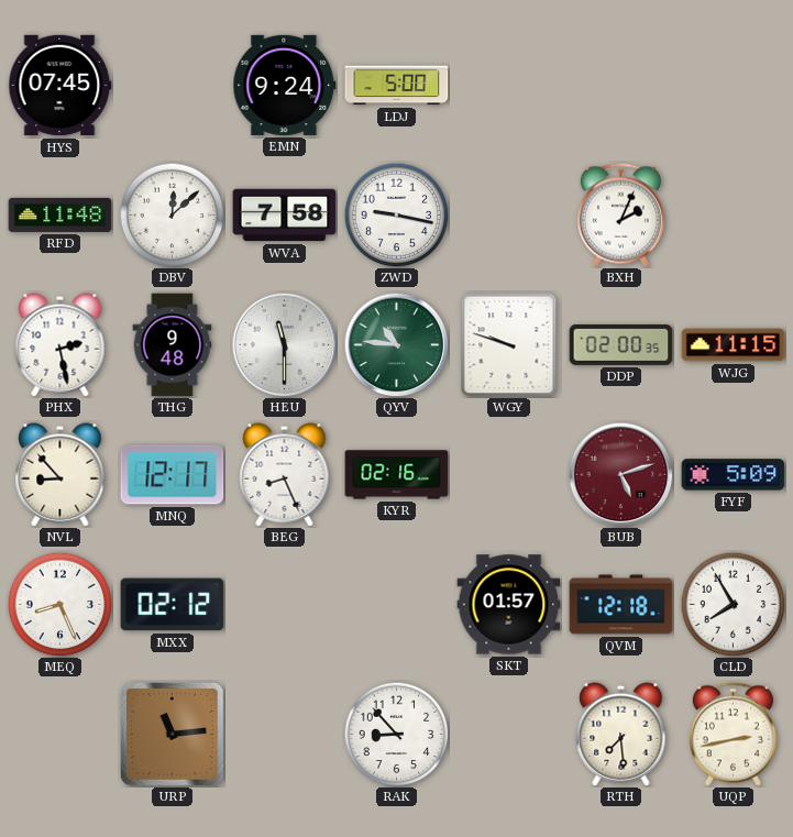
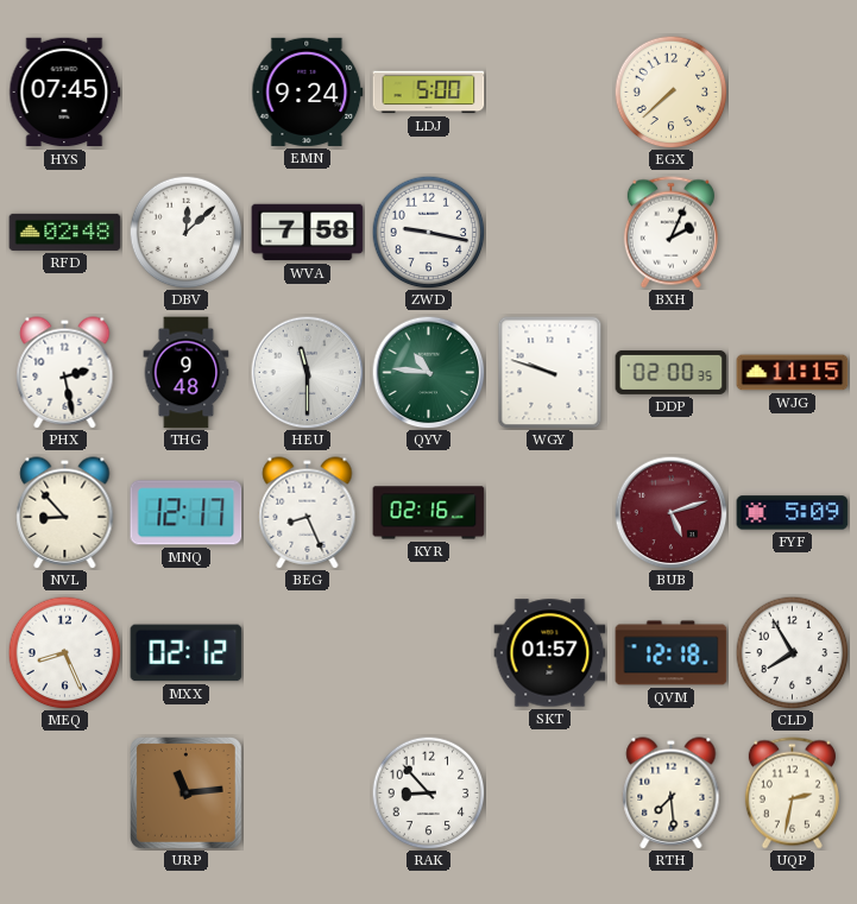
EGX: none -> 7:38 (670, 91)
RFD: 11:48 -> 02:48 (65, 232)
UQP: 2:43 -> 2:32 (792, 794)
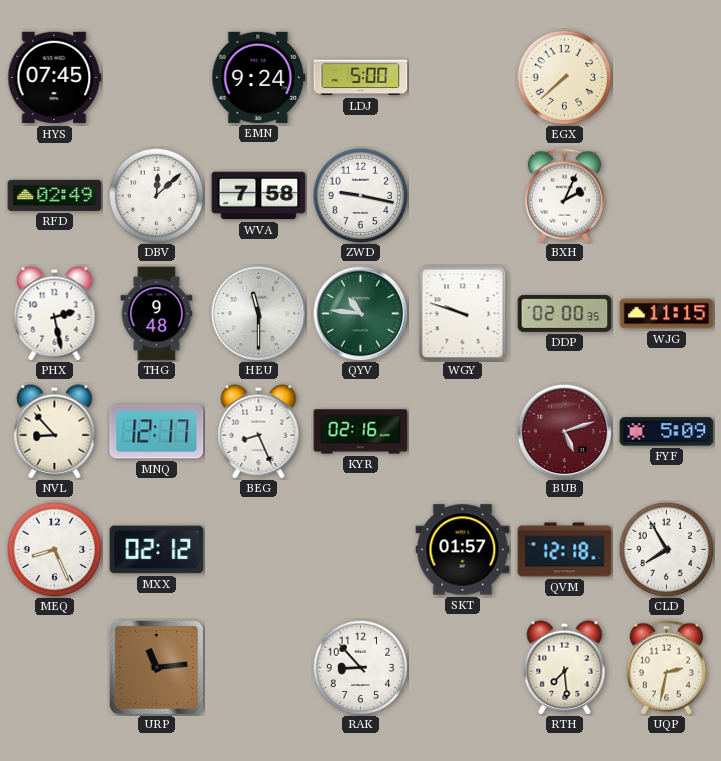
RFD: 02:48 -> 02:49 (55, 195)
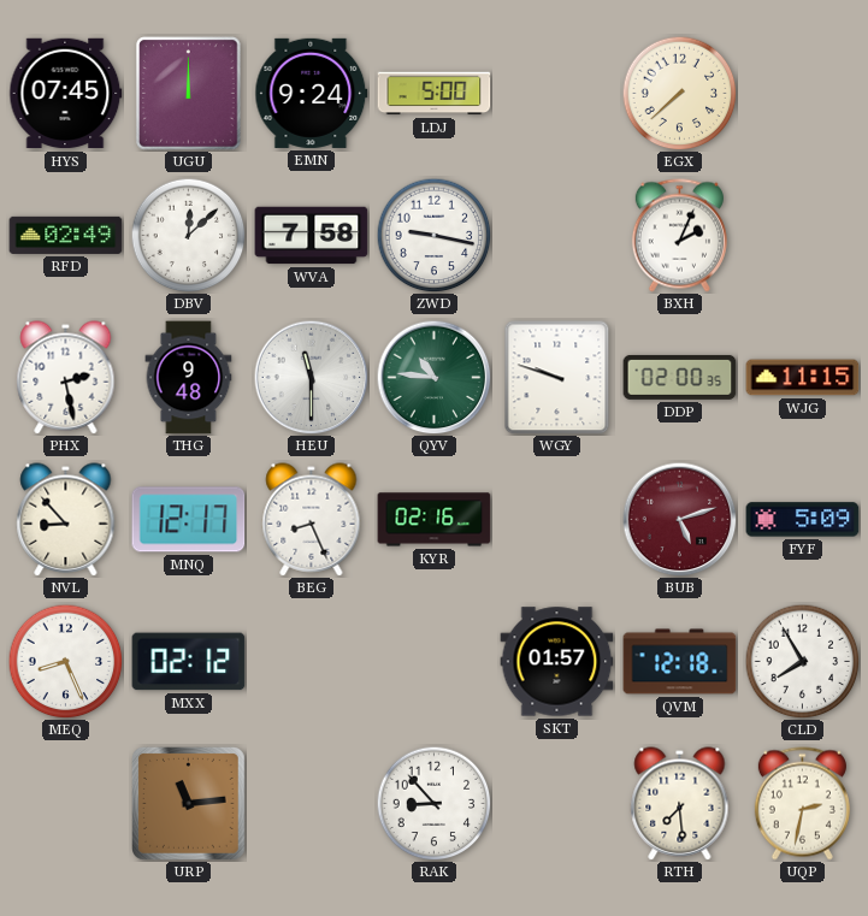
UGU: none -> 12:00 (189, 94)
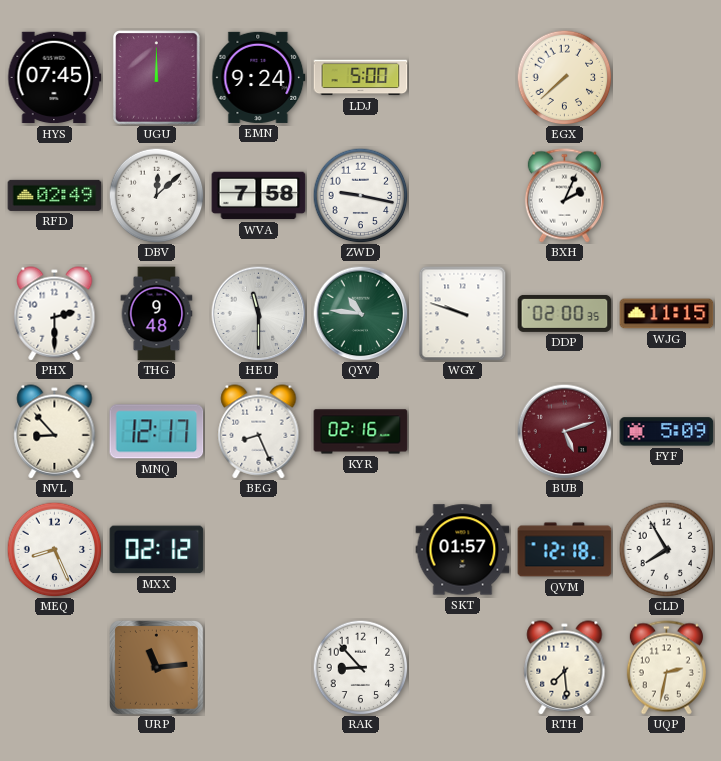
PHX: 2:28 -> 2:30 (55, 314)
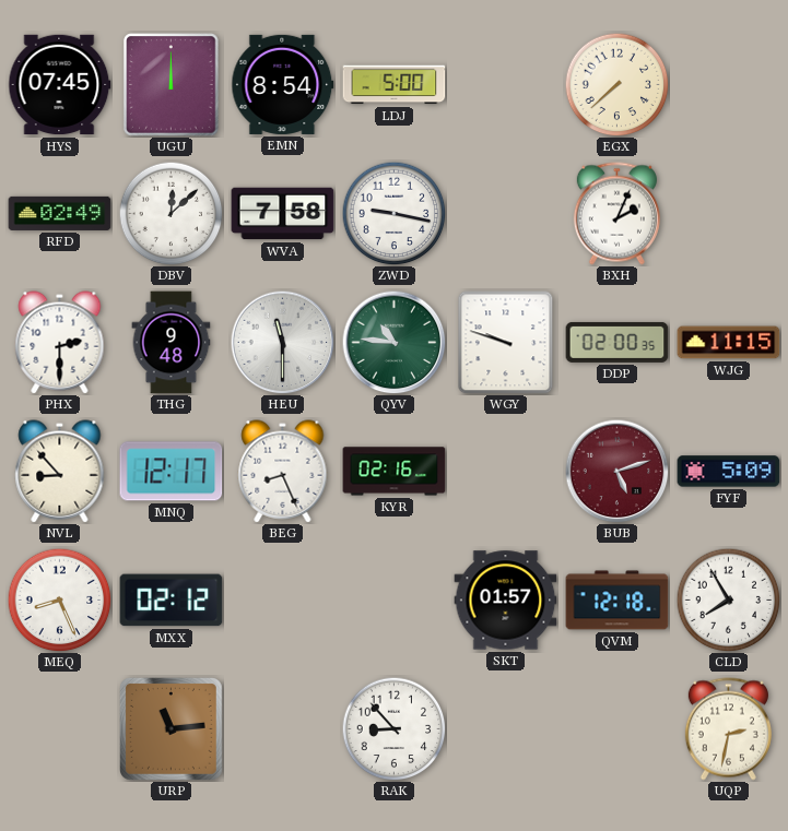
EMN: 9:24 -> 8:54 (283, 84)
RTH: 7:29 -> none (565, 668)
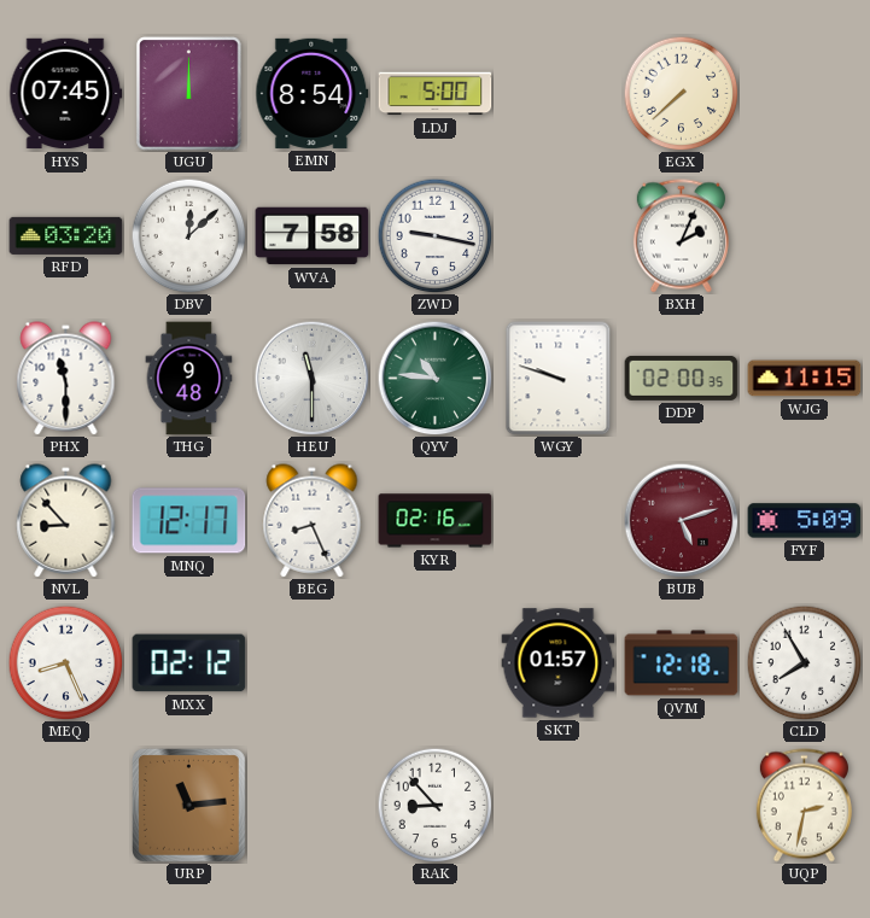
RFD: 02:49 -> 03:20 (66, 235)
PHX: 2:30 -> 11:30 (66, 379)
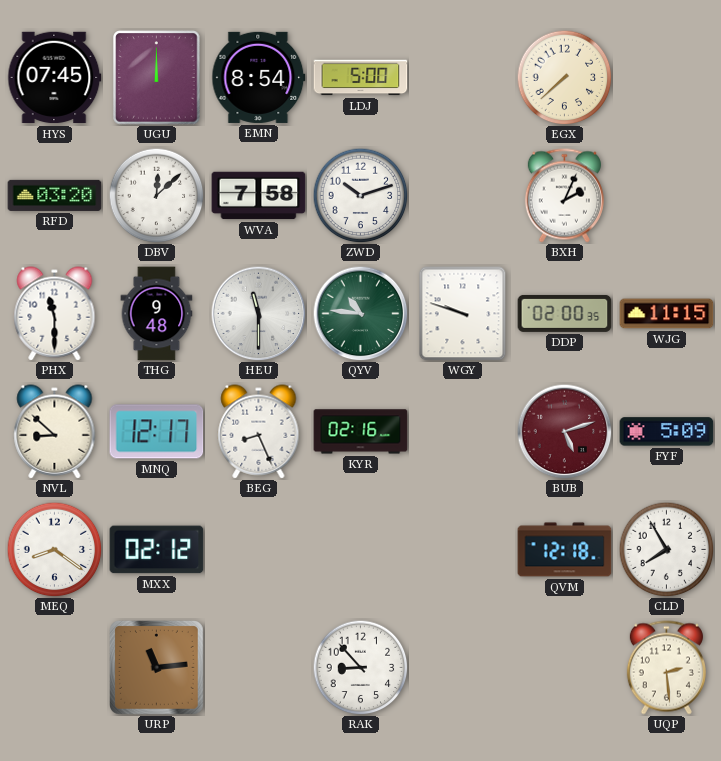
ZWD: 9:17 -> 10:12 (360, 195)
NVL: 8:53 -> 8:52 (55, 432)
MEQ: 8:26 -> 8:21 (54, 549)
SKT: 01:57 -> none (559, 663)
UQP: 2:32 -> 2:29 (666, 668)
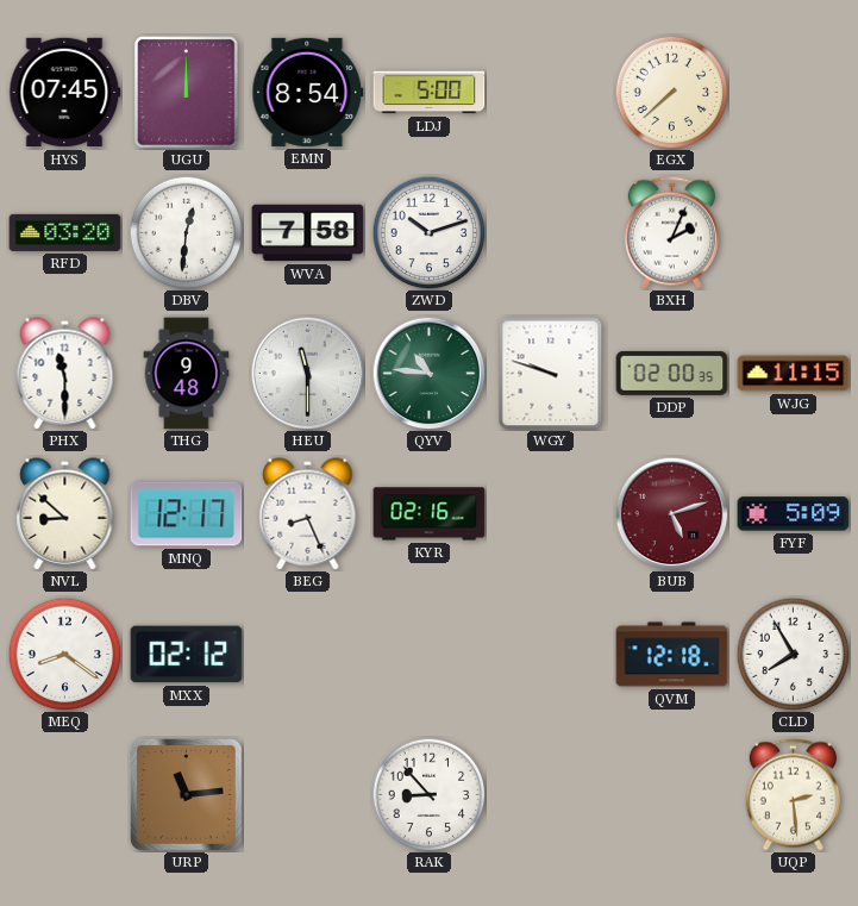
DBV: 12:08 -> 12:31 (186, 232)
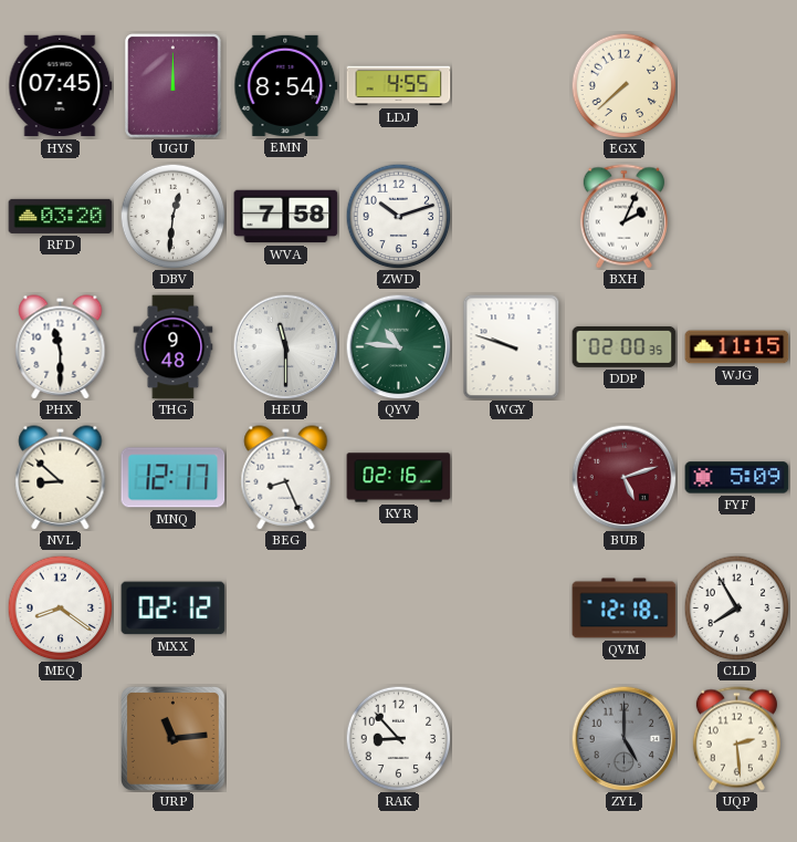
LDJ: 5:00 -> 4:55 (399, 86)
ZYL: none -> 5:00 (623, 738)
